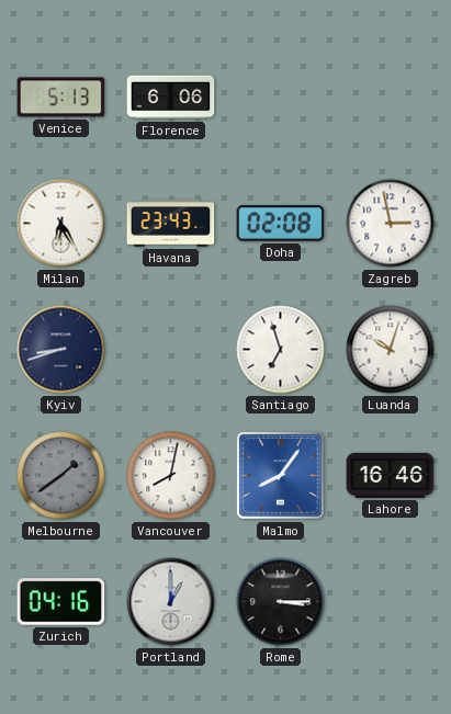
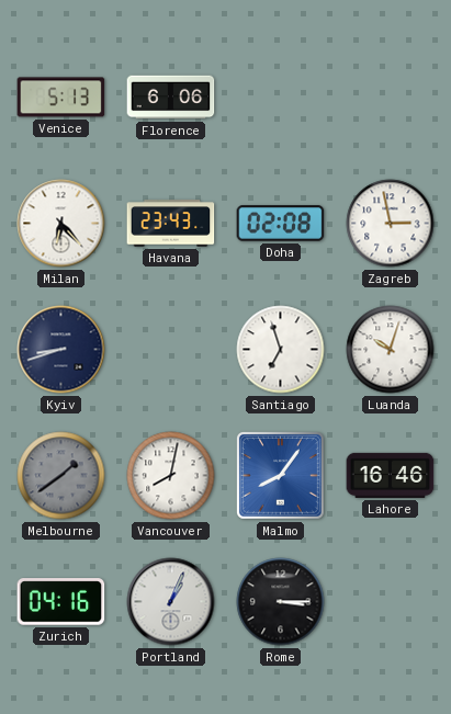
Milan: 6:25 -> 6:23 (61, 224)
Portland: 1:00 -> 1:04 (171, 602)
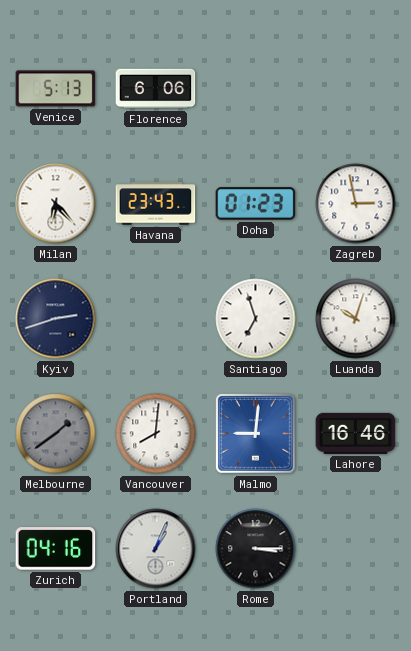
Doha: 02:08 -> 01:23 (256, 204)
Kyiv: 8:42 -> 2:42 (56, 319)
Vancouver: 8:02 -> 8:01 (156, 434)
Malmo: 8:06 -> 9:01 (255, 433)
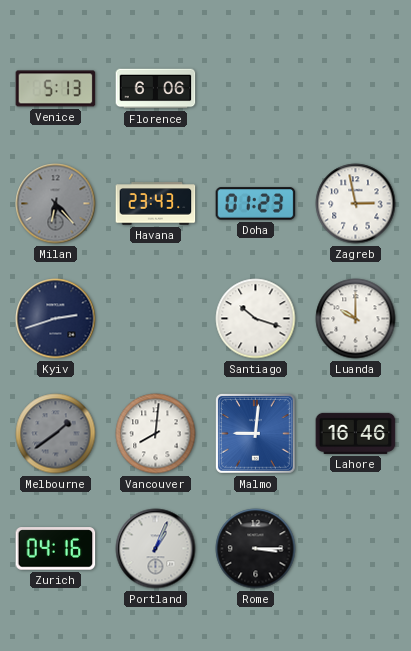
Milan dial: white -> grey (56, 204)
Santiago: 6:57 -> 10:18 (256, 319)
Luanda: 10:03 -> 10:00 (356, 319)
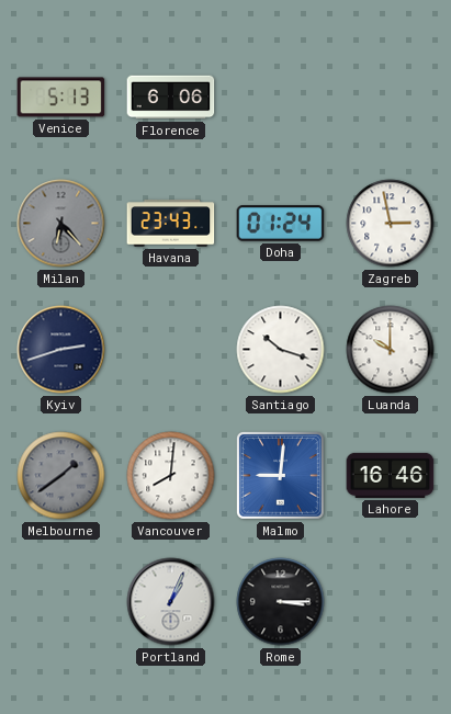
Doha: 01:23 -> 01:24 (281, 224)
Zurich: 04:16 -> none (56, 549)
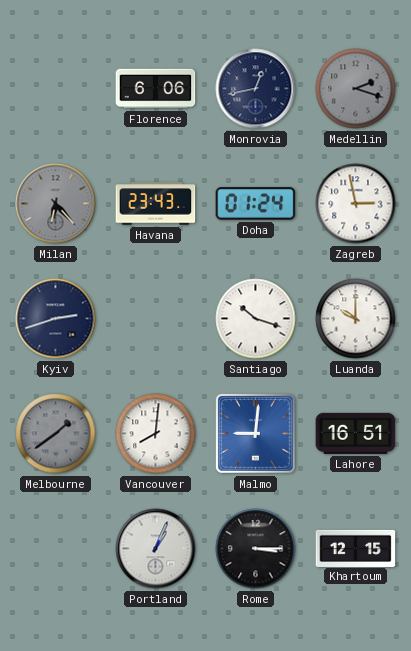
Venice: 5:13 -> none (61, 98)
Monrovia: none -> 12:43 (256, 89)
Medellin: none -> 2:18 (356, 89)
Lahore: 16:46 -> 16:51 (356, 433)
Khartoum: none -> 12:15 (356, 548)
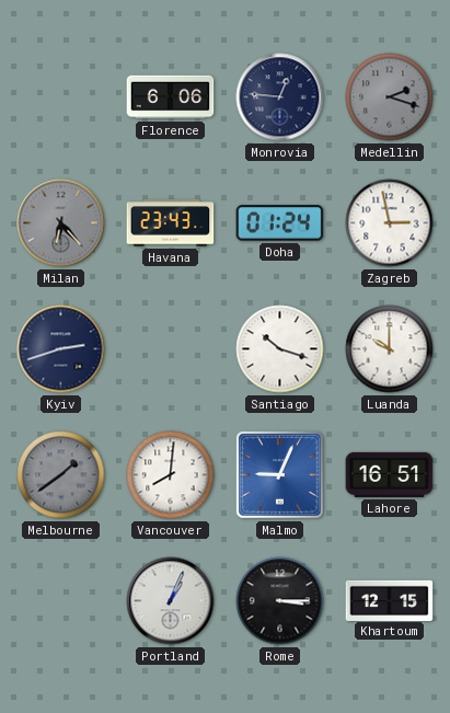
Monrovia: 12:43 -> 12:46 (280, 97)
Malmo: 9:01 -> 9:04 (279, 474)
